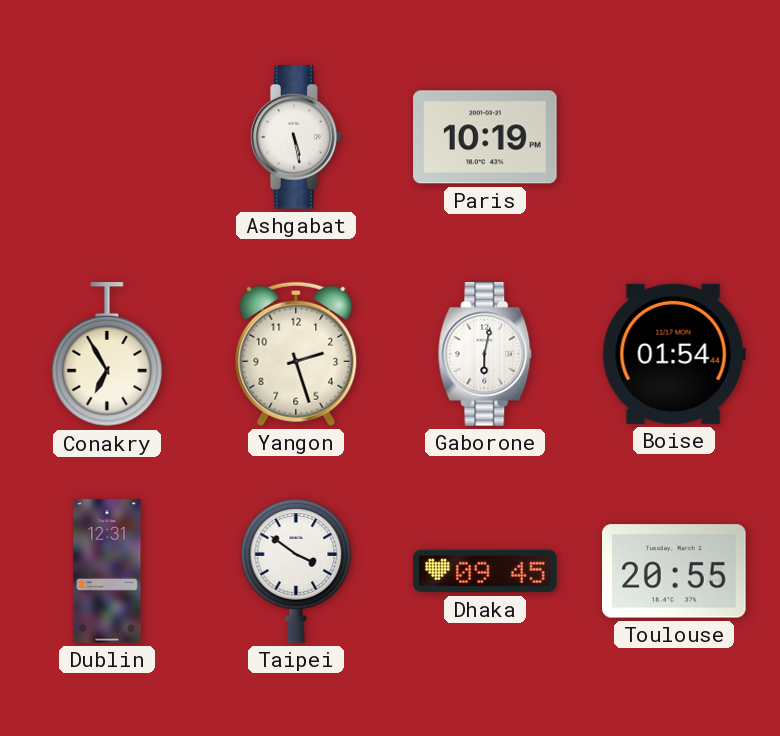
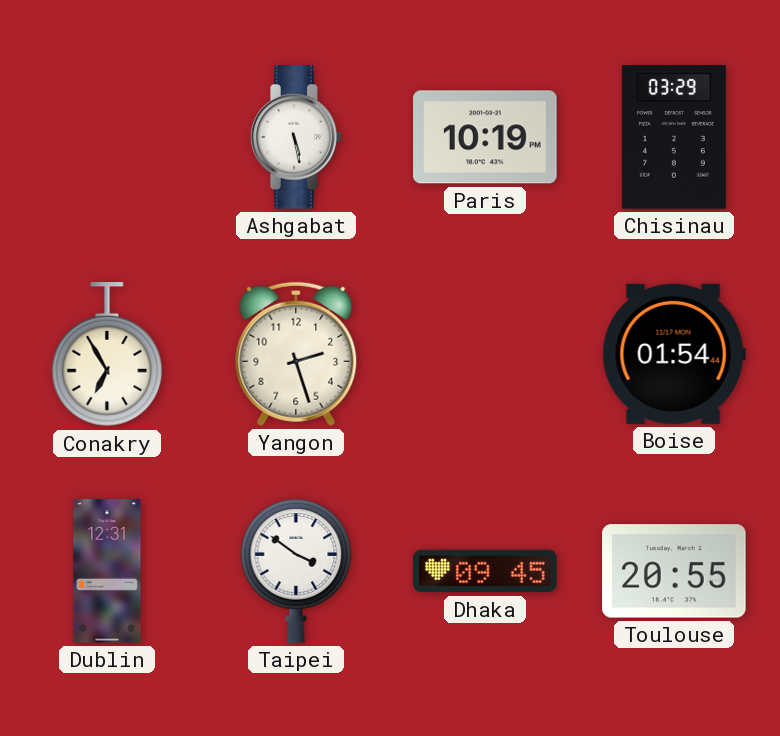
Chisinau: none -> 03:29 (674, 137)
Gaborone: 6:02 -> none (485, 354)
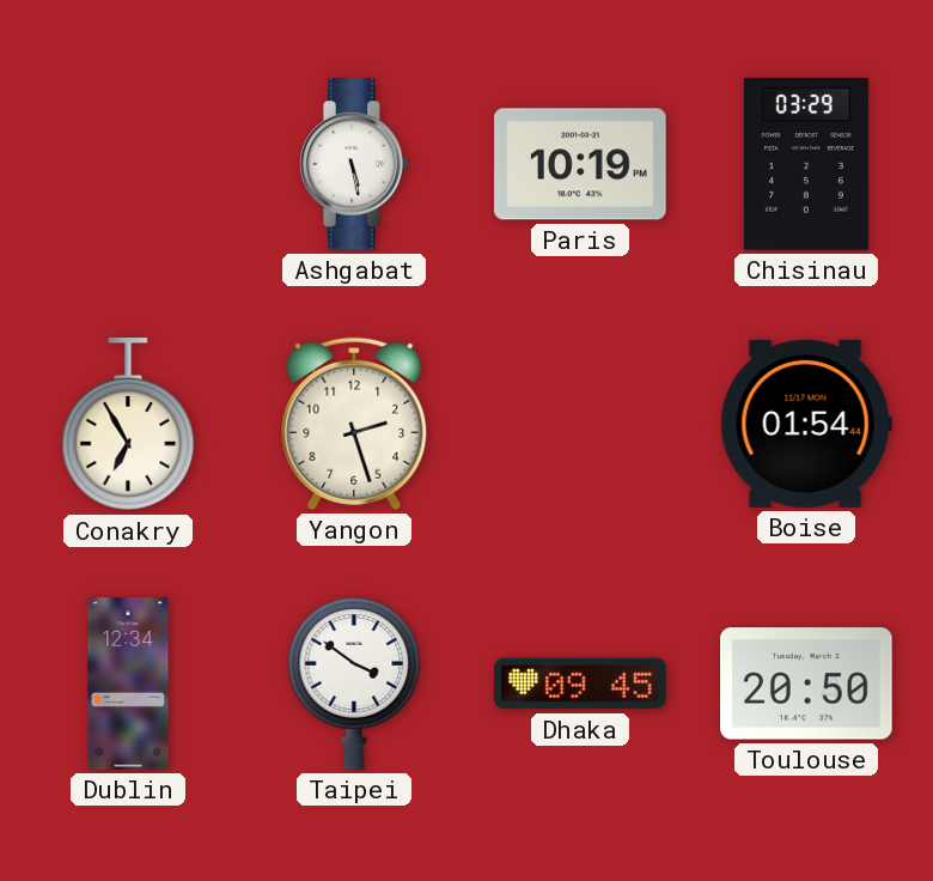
Dublin: 12:31 -> 12:34 (128, 683)
Toulouse: 20:55 -> 20:50 (806, 683)
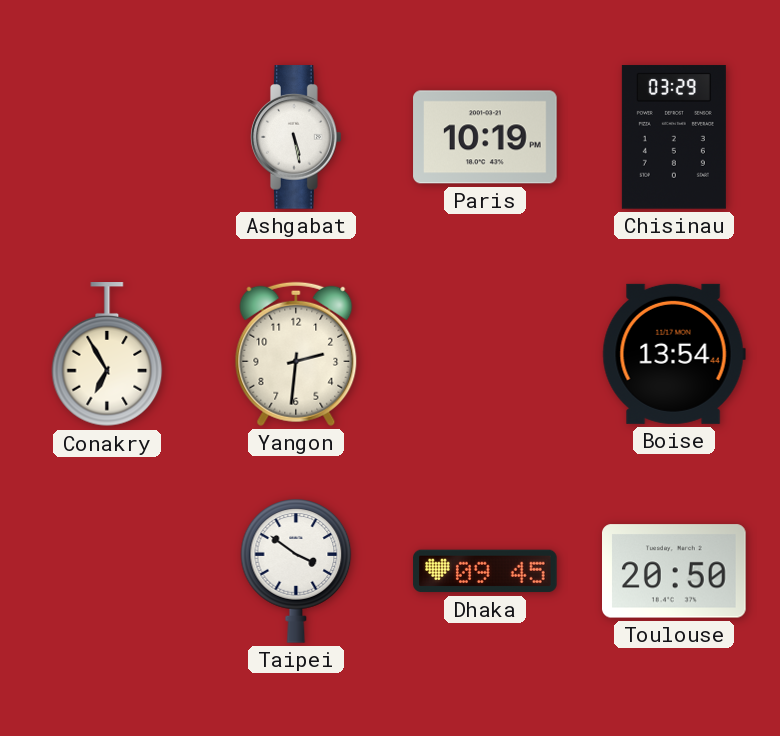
Yangon: 2:27 -> 2:31 (296, 354)
Boise: 01:54 -> 13:54 (674, 354)
Dublin: 12:34 -> none (128, 683)
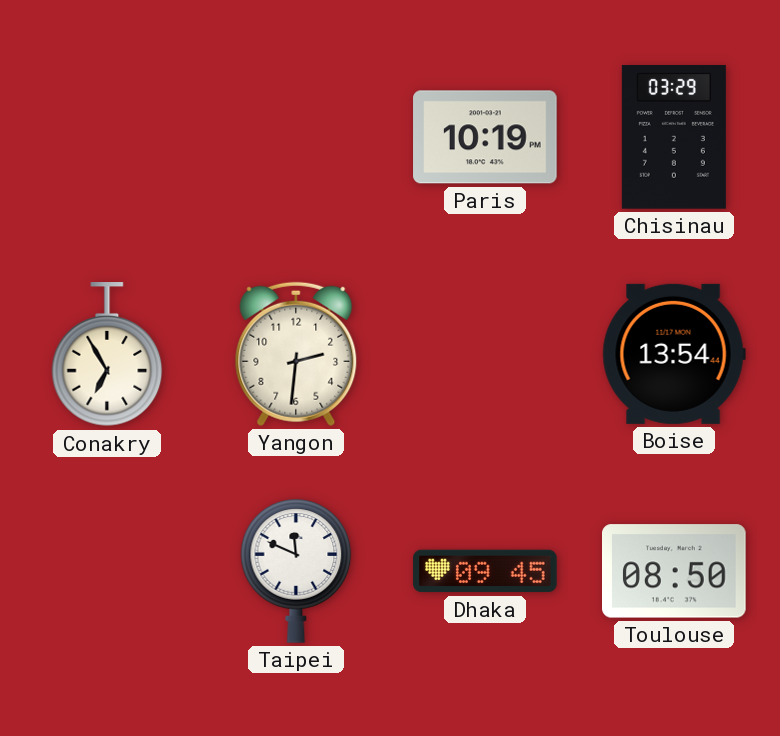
Ashgabat: 5:28 -> none (297, 137)
Taipei: 3:51 -> 11:49 (296, 571)
Toulouse: 20:50 -> 08:50 (674, 571)
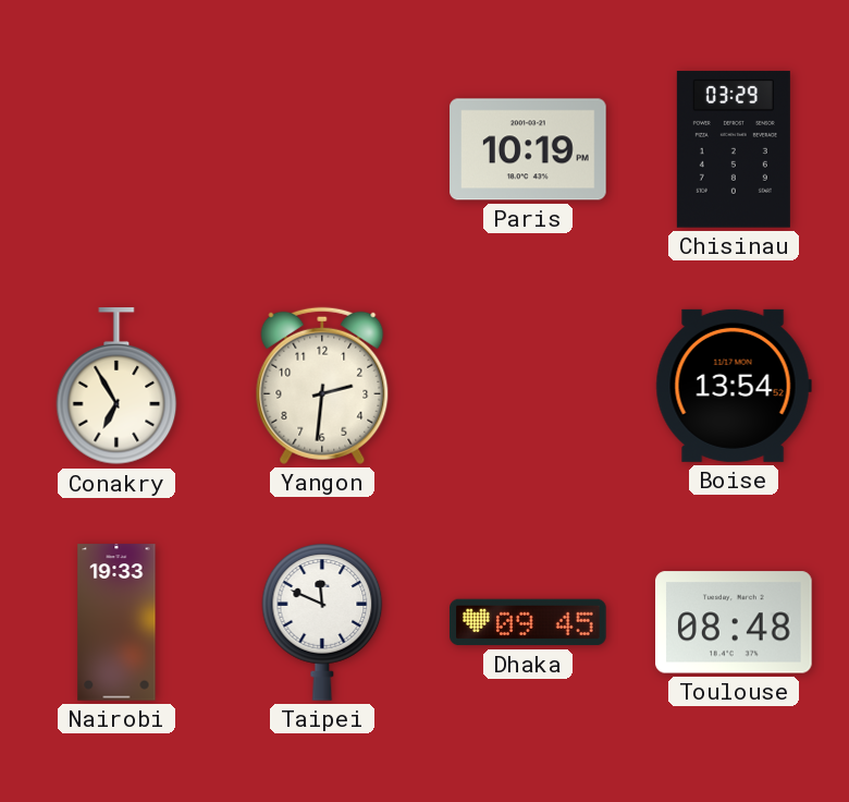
Boise: 13:54:44 -> 13:54:52 (734, 386)
Nairobi: none -> 19:33 (116, 622)
Toulouse: 08:50 -> 08:48 (734, 622)
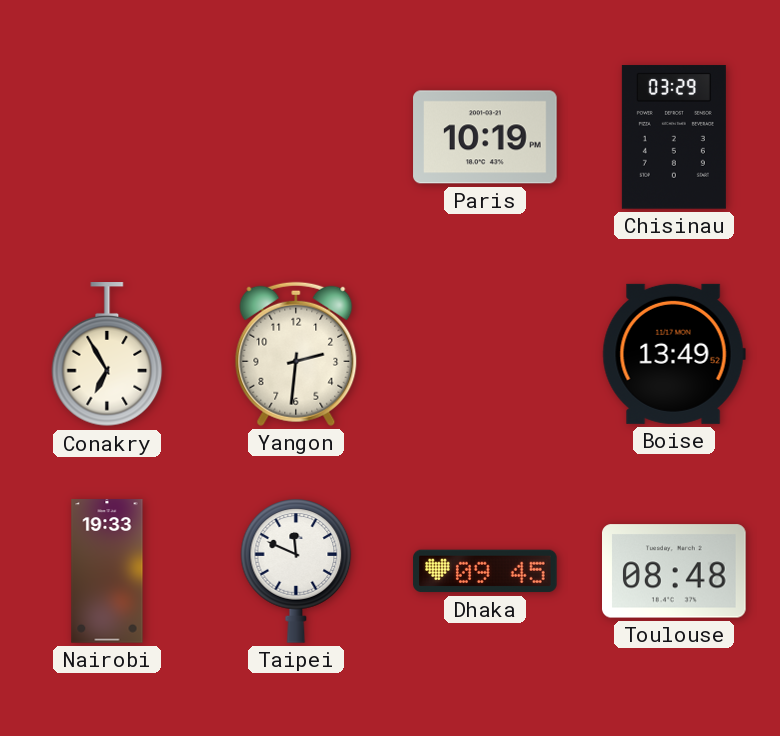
Boise: 13:54 -> 13:49 (674, 354)
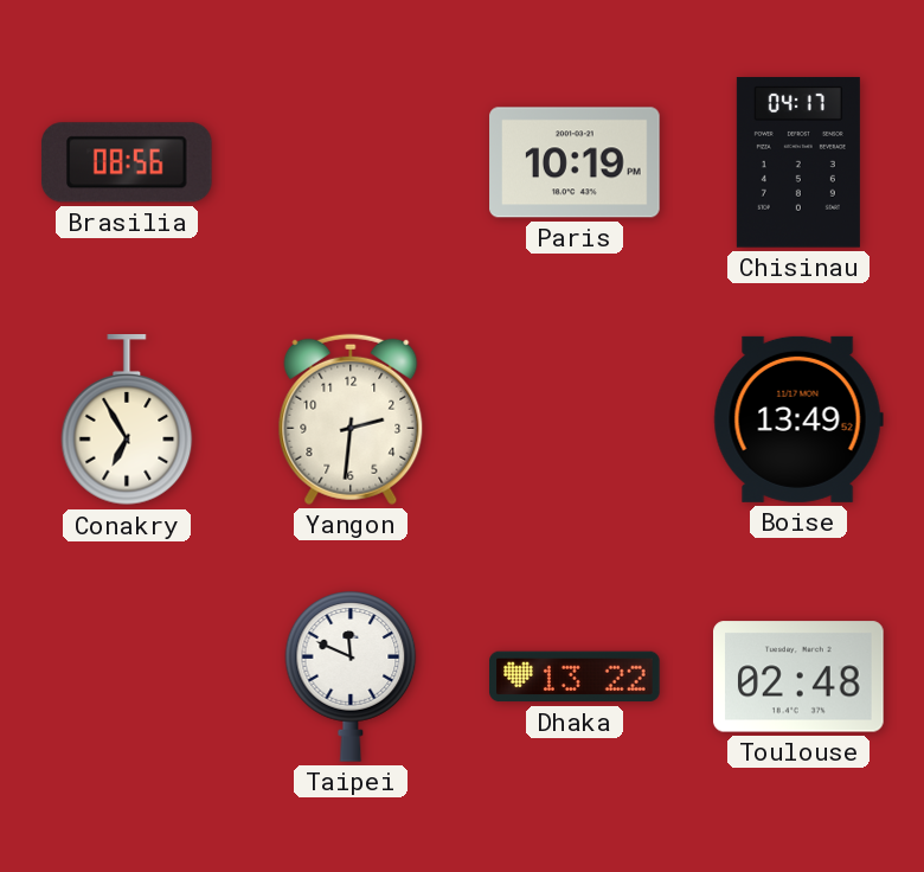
Brasilia: none -> 08:56 (127, 162)
Chisinau: 03:29 -> 04:17 (798, 162)
Nairobi: 19:33 -> none (107, 571)
Dhaka: 09:45 -> 13:22 (575, 677)
Toulouse: 08:48 -> 02:48 (798, 677)
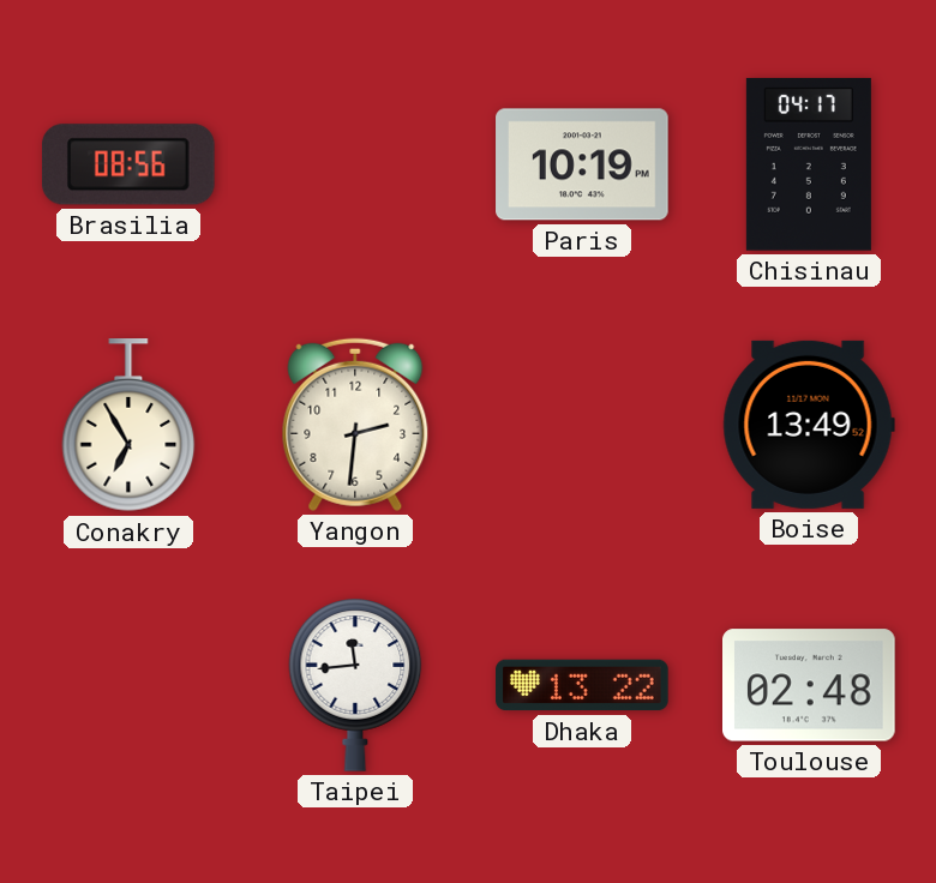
Taipei: 11:49 -> 11:44 (355, 685)
